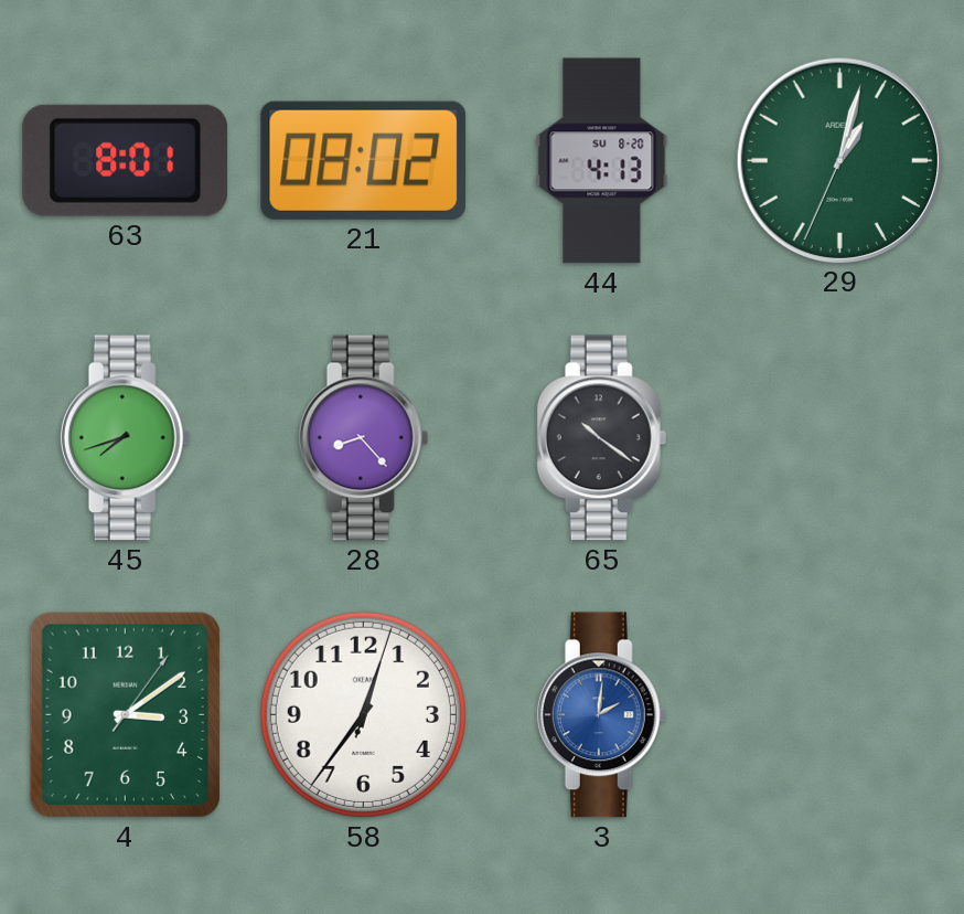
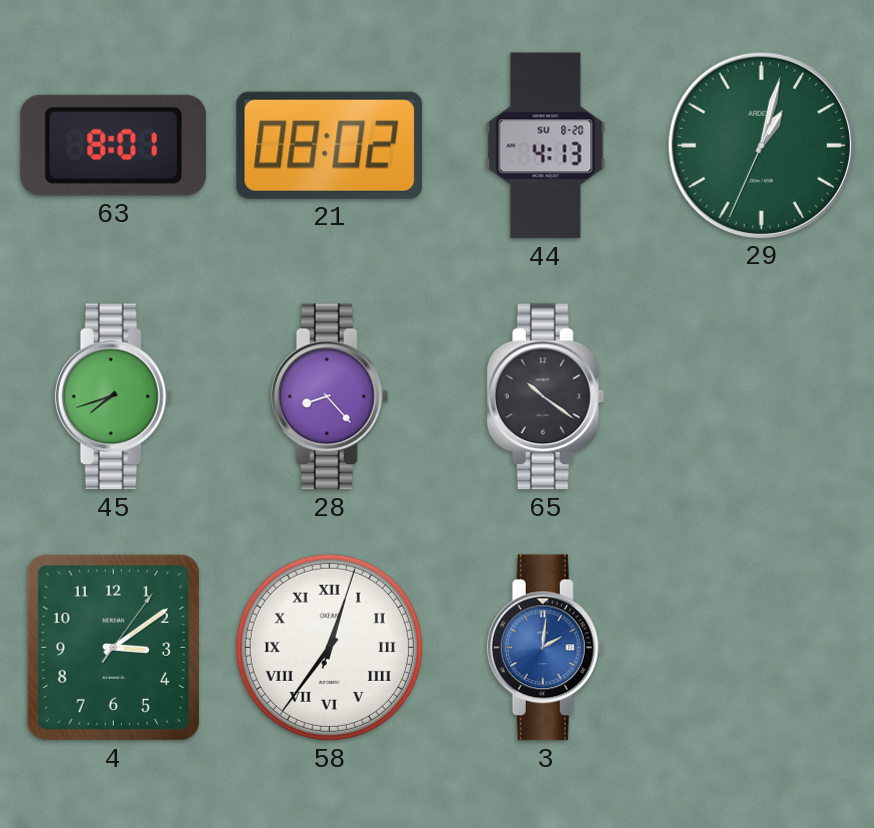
58 numerals: Arabic -> Roman (329, 647)
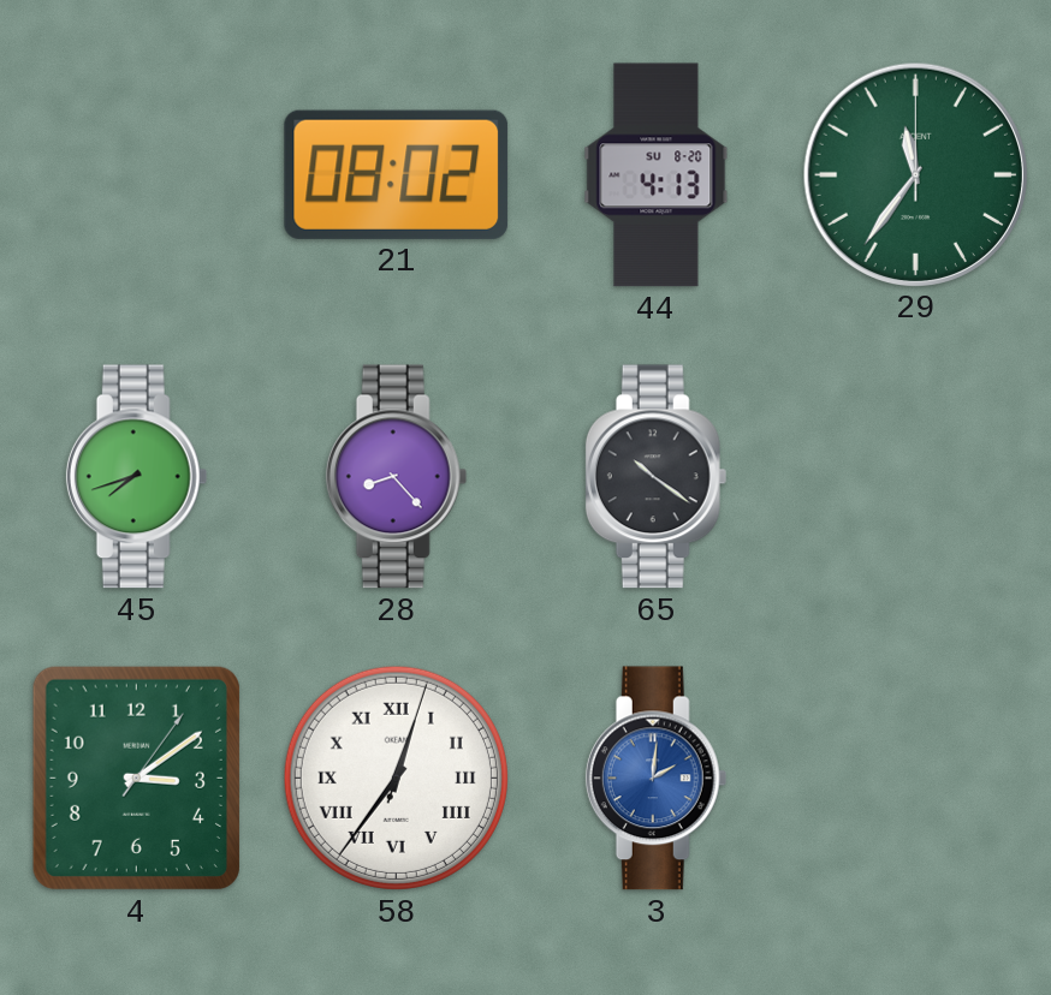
63: 8:01 -> none (113, 145)
29: 1:02 -> 11:36 (915, 174)
